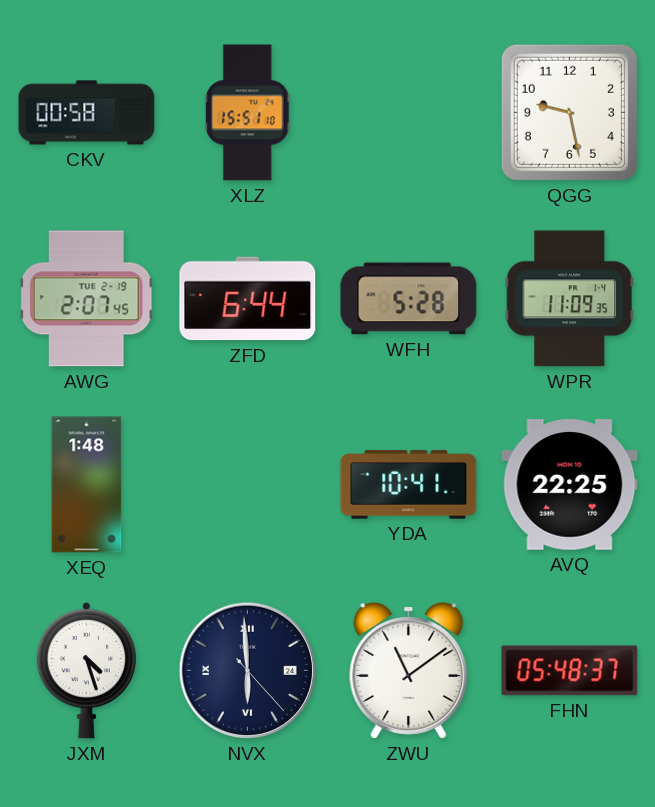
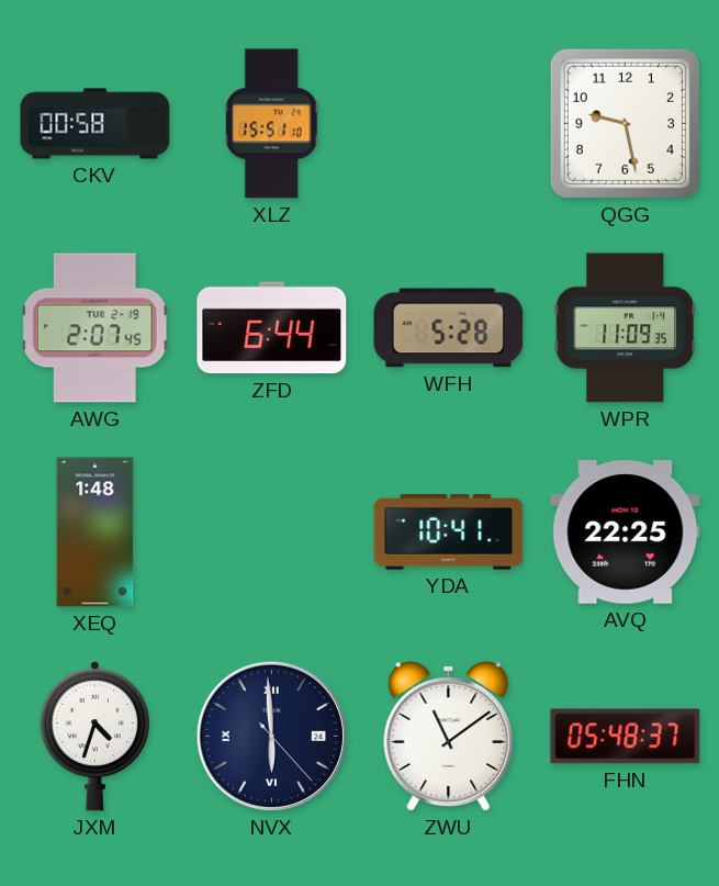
JXM: 4:27 -> 4:33 (94, 736)
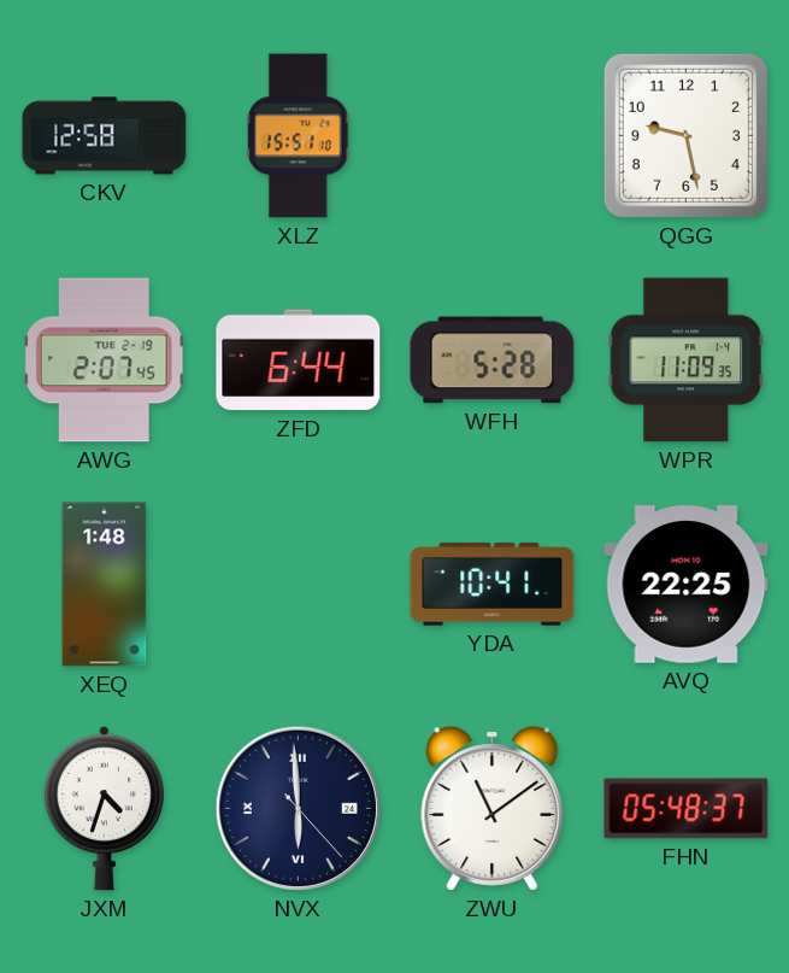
CKV: 00:58 -> 12:58 (105, 136)
